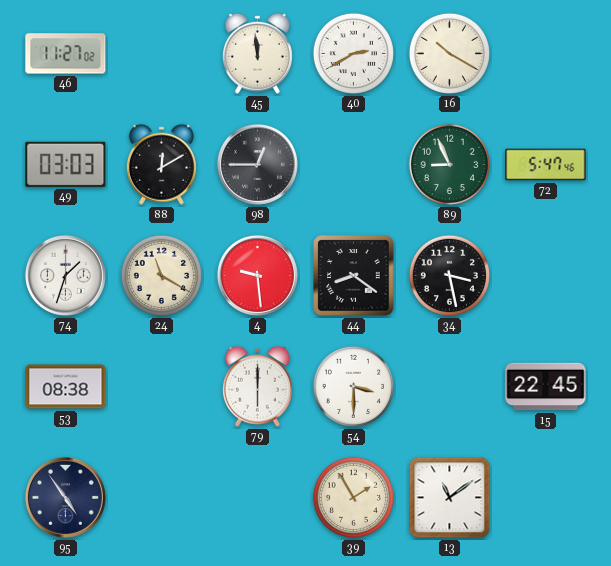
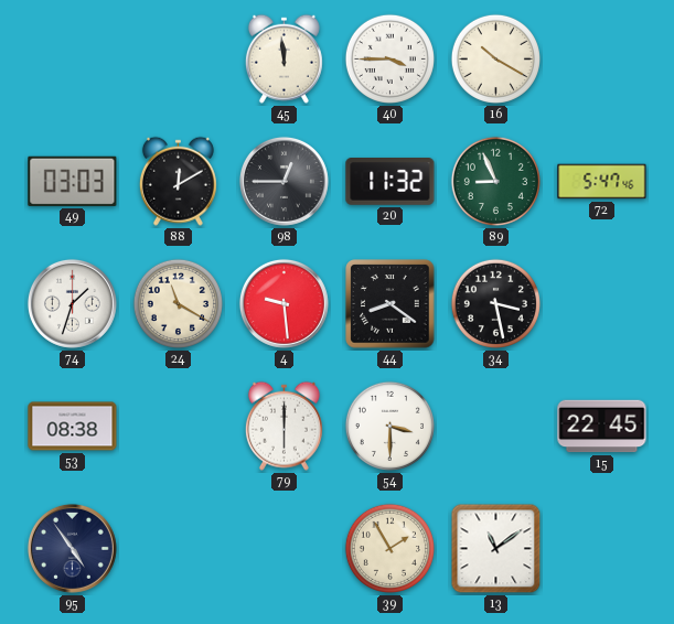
46: 11:27 -> none (66, 54)
40: 2:40 -> 3:45 (389, 58)
20: none -> 11:32 (391, 182)
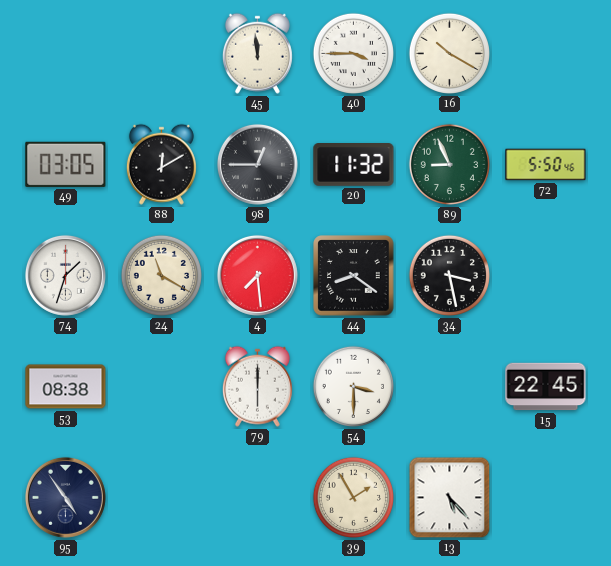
49: 03:03 -> 03:05 (66, 164)
72: 5:47 -> 5:50 (546, 165)
4: 9:29 -> 7:29 (257, 275)
13: 11:09 -> 5:23 (450, 498)
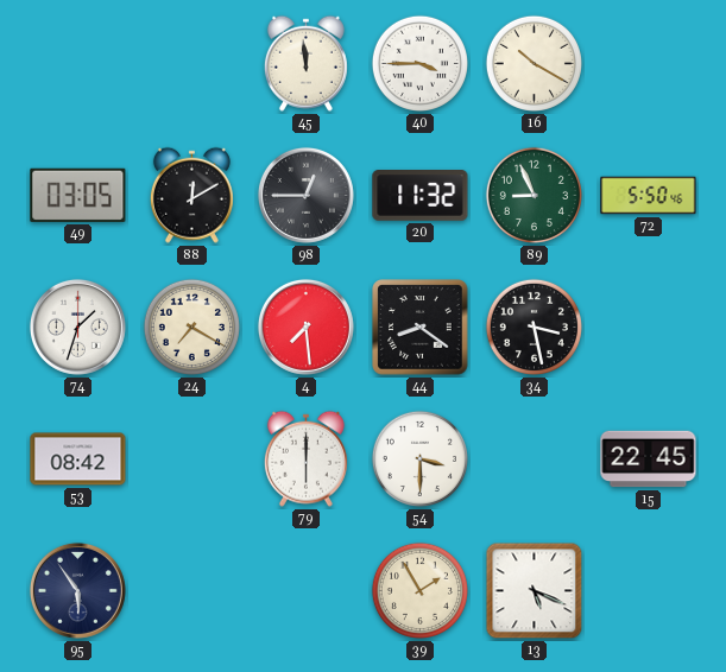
24: 11:20 -> 7:20 (191, 327)
53: 08:38 -> 08:42 (78, 459)
95: 4:54 -> 5:54 (77, 590)
13: 5:23 -> 5:19 (535, 591)
